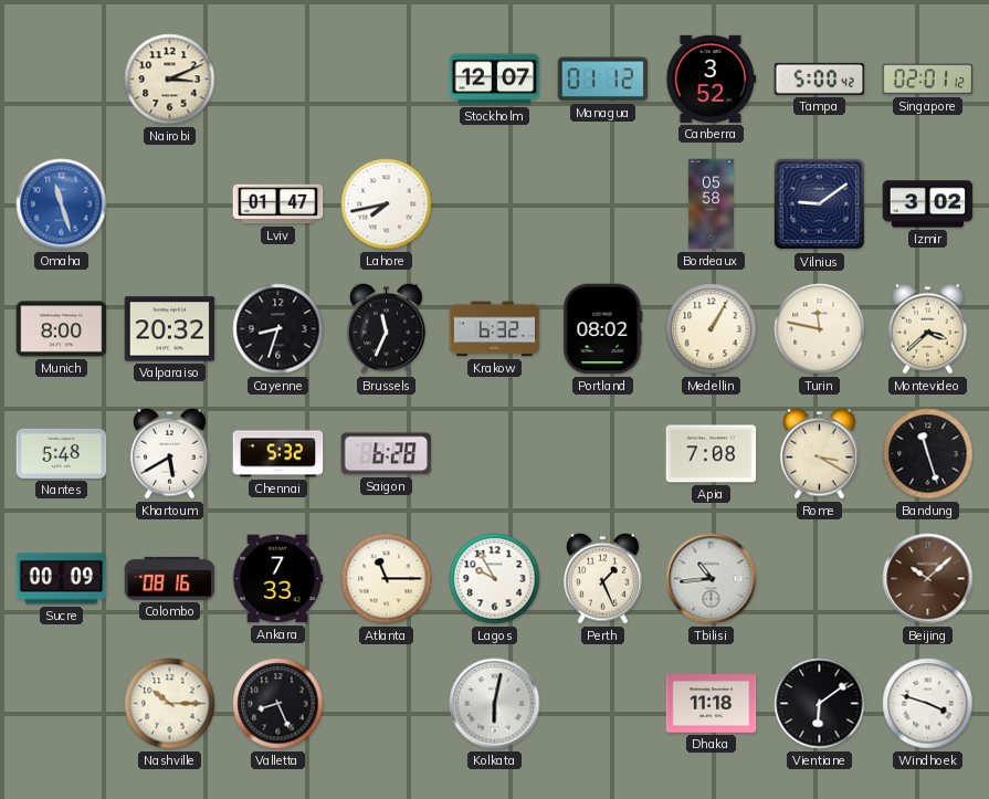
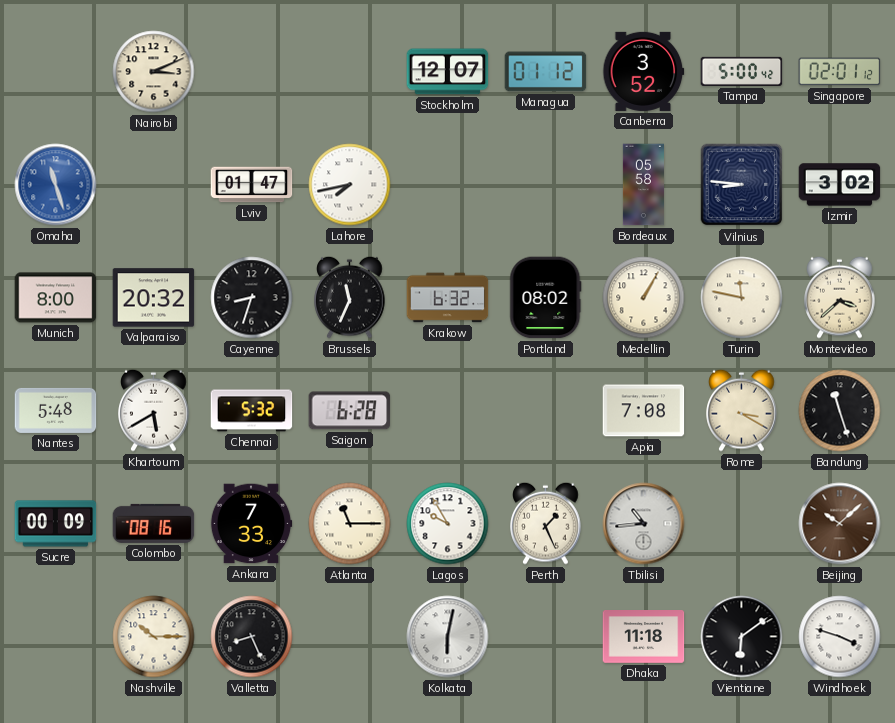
Vilnius: 9:09 -> 8:46 (742, 185)
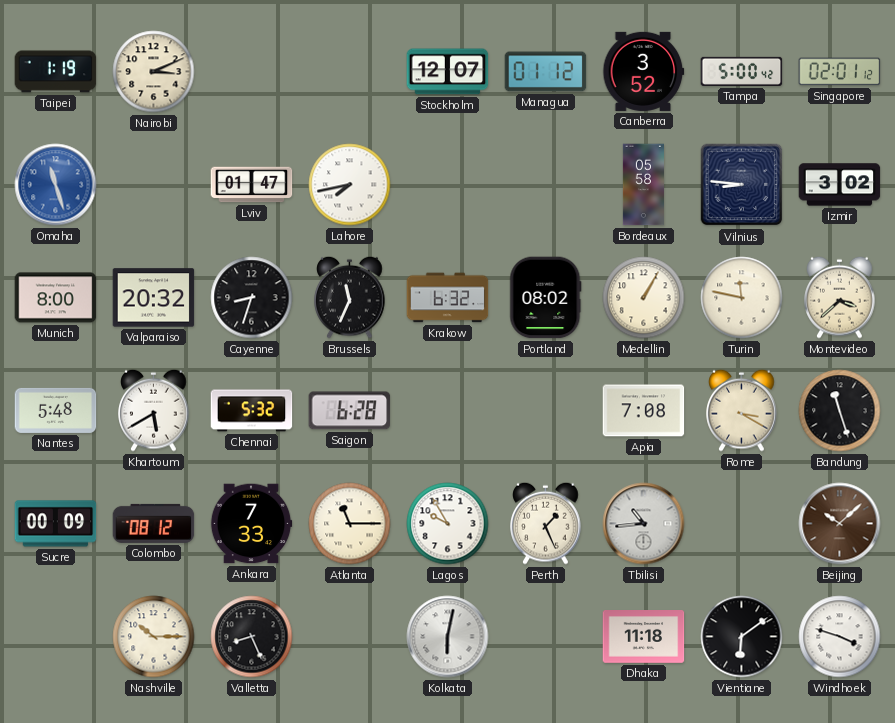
Taipei: none -> 1:19 (56, 72)
Colombo: 08:16 -> 08:12 (154, 523)
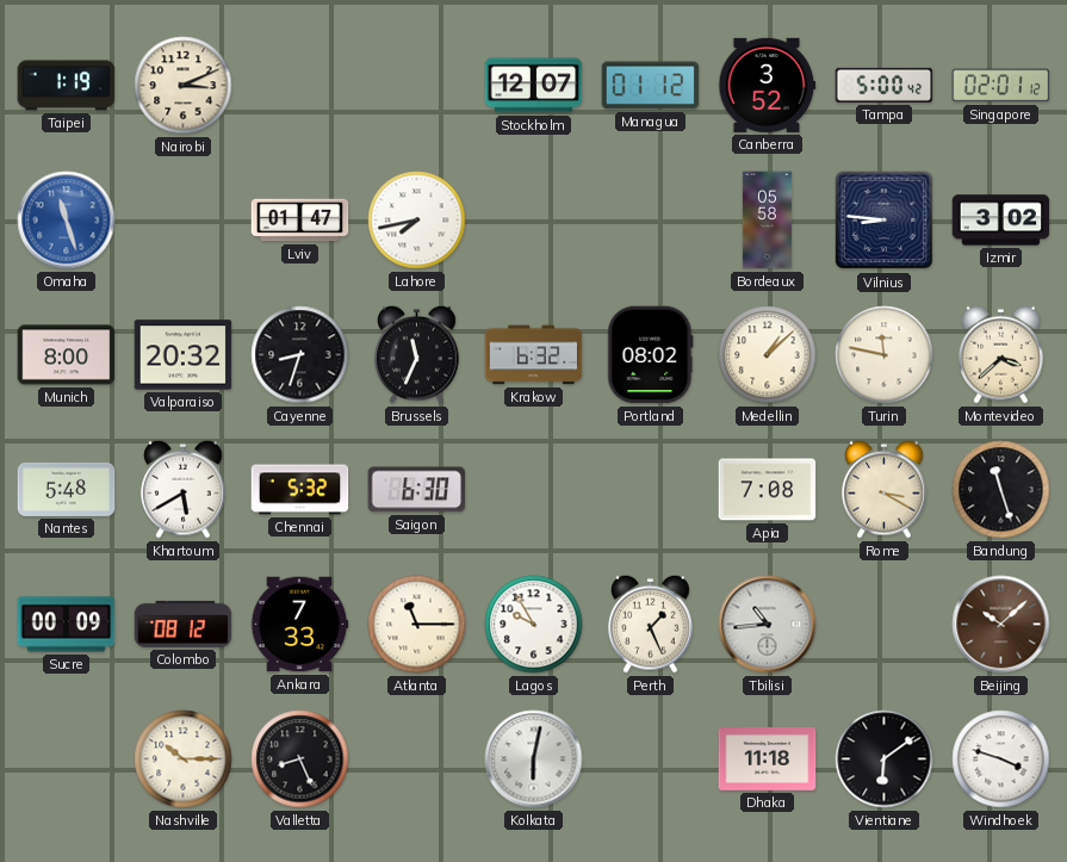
Medellin: 1:05 -> 1:08 (768, 355)
Saigon: 6:28 -> 6:30 (417, 490)
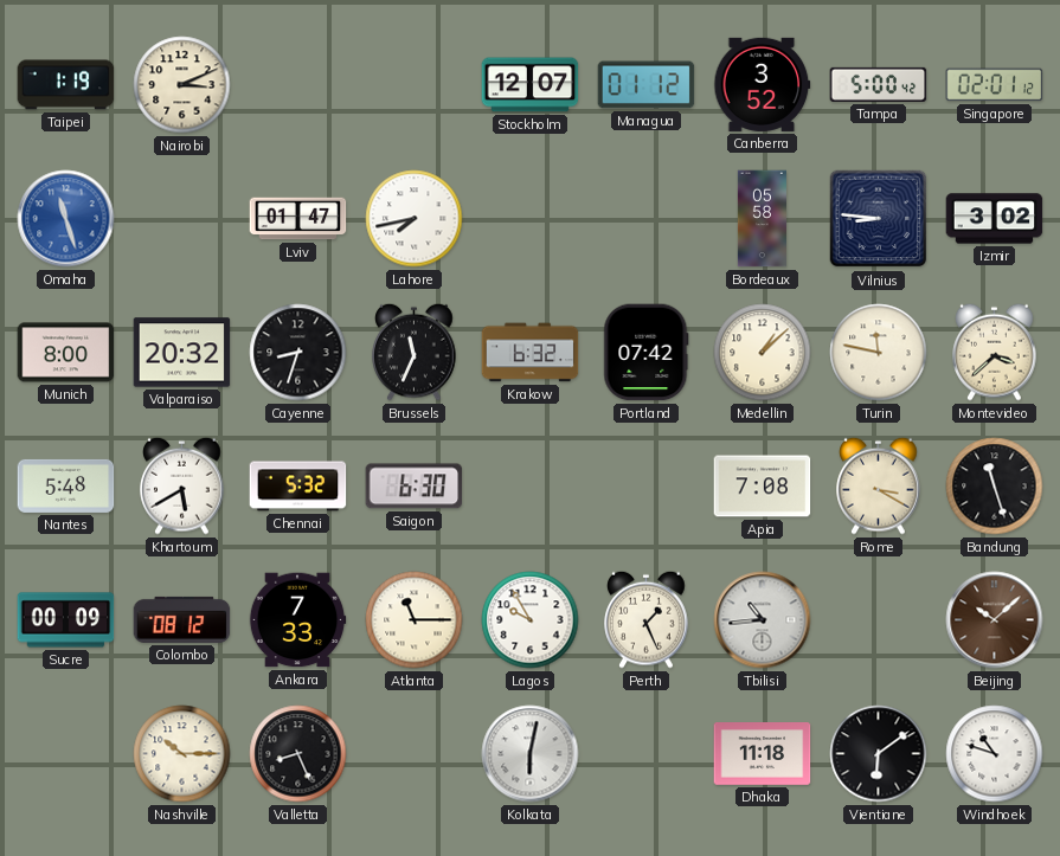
Portland: 08:02 -> 07:42 (647, 353)
Windhoek: 3:48 -> 10:48 (995, 754)
